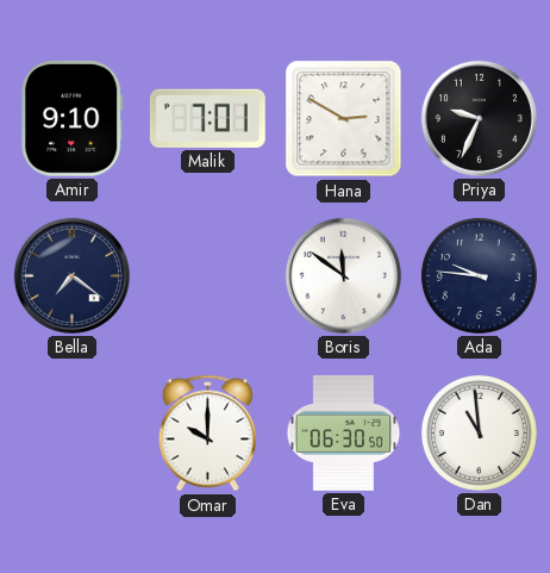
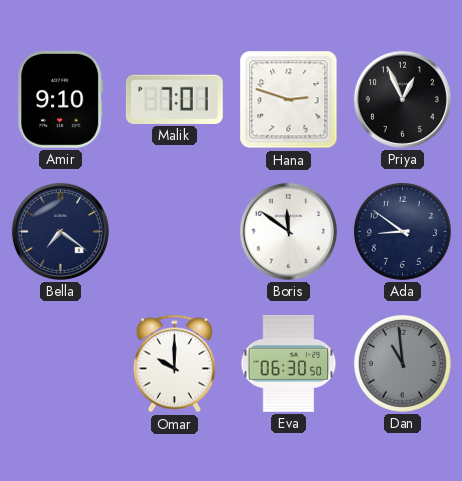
Hana: 2:50 -> 2:48 (289, 100)
Priya: 9:34 -> 12:56 (402, 99)
Ada: 9:46 -> 8:51 (402, 231)
Dan dial: white -> grey (402, 363)
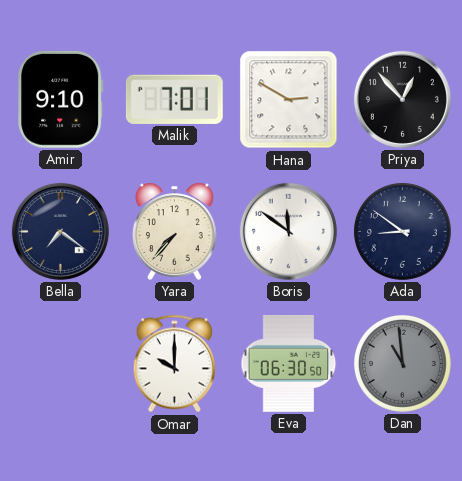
Hana: 2:48 -> 2:50 (289, 100)
Priya: 12:56 -> 12:53 (402, 99)
Yara: none -> 7:37 (174, 231)
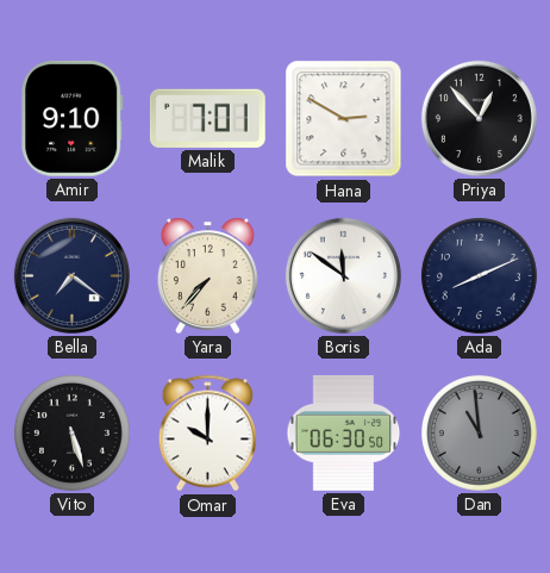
Ada: 8:51 -> 8:11 (479, 275)
Vito: none -> 5:27 (71, 432)
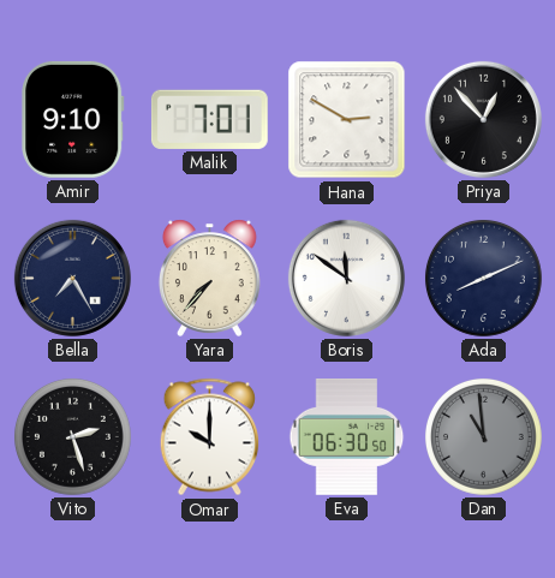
Bella: 7:21 -> 7:25 (72, 278)
Vito: 5:27 -> 2:27 (72, 436)
